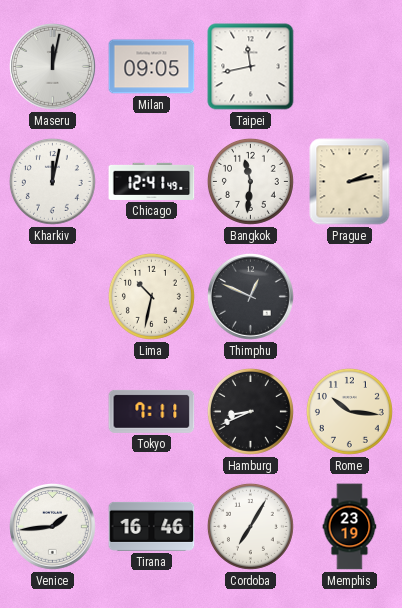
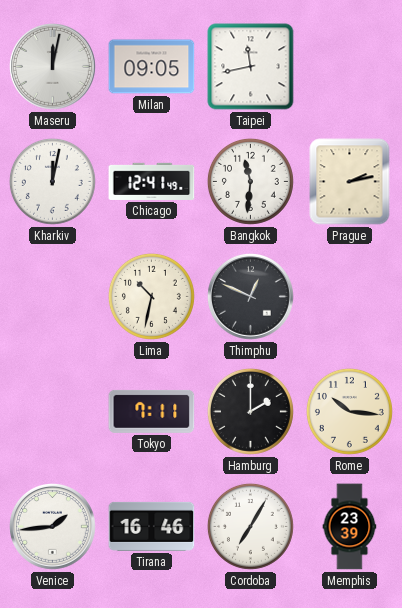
Hamburg: 8:41 -> 2:00 (250, 411)
Memphis: 23:19 -> 23:39 (350, 527)
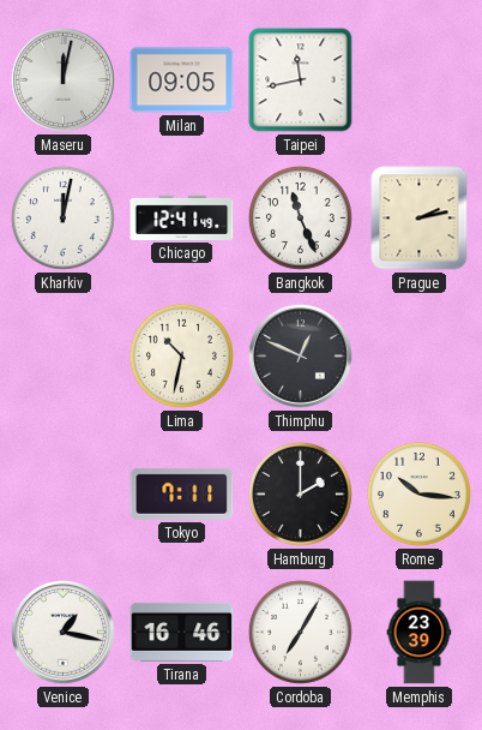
Bangkok: 11:31 -> 11:26 (300, 217)
Venice: 1:44 -> 1:17 (64, 633)
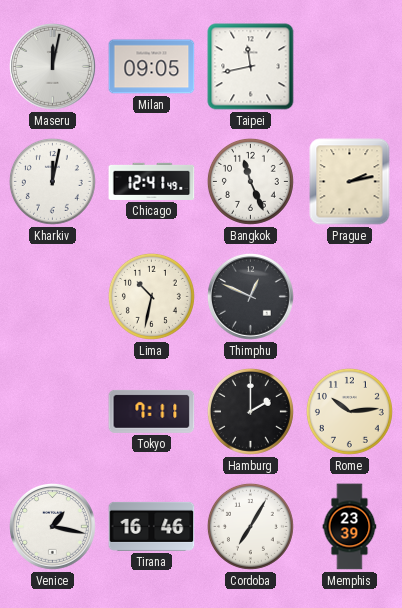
Rome: 10:16 -> 10:14 (349, 411)
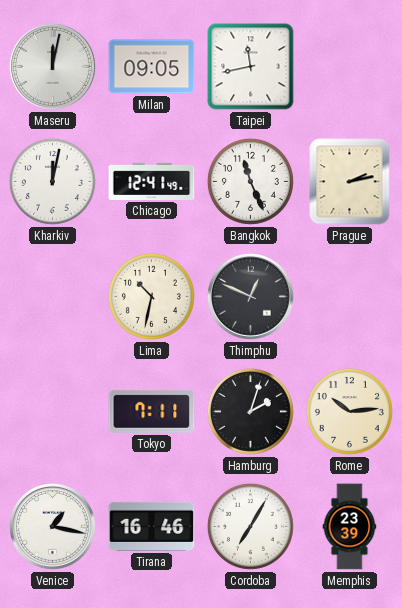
Hamburg: 2:00 -> 2:03 (250, 411)
